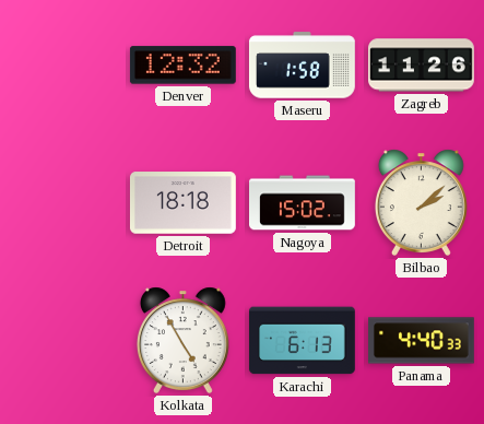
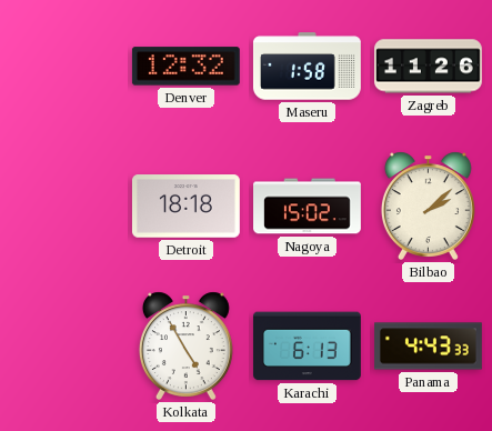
Panama: 4:40 -> 4:43 (429, 347)
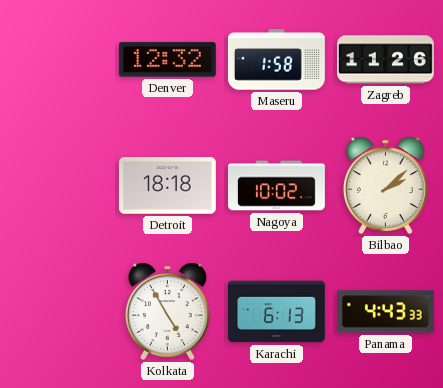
Nagoya: 15:02 -> 10:02 (277, 186)
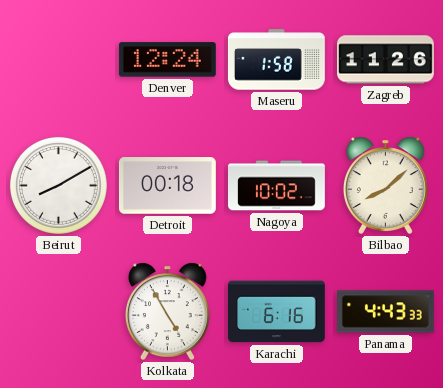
Denver: 12:32 -> 12:24 (167, 60)
Beirut: none -> 8:10 (58, 185)
Detroit: 18:18 -> 00:18 (167, 186)
Bilbao: 2:08 -> 8:08 (385, 185)
Karachi: 6:13 -> 6:16 (276, 312)
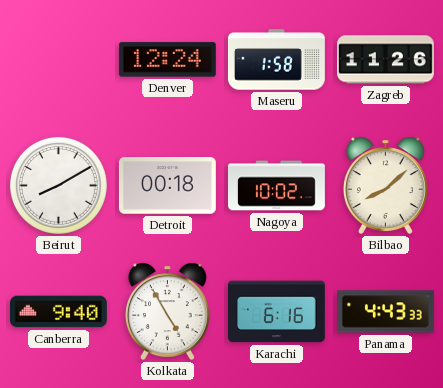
Canberra: none -> 9:40 (59, 312)
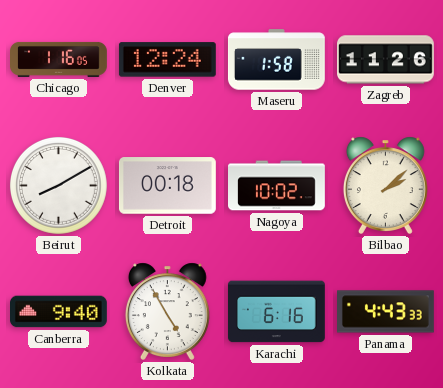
Chicago: none -> 1:16 (59, 59)
Bilbao: 8:08 -> 2:08 (385, 185)
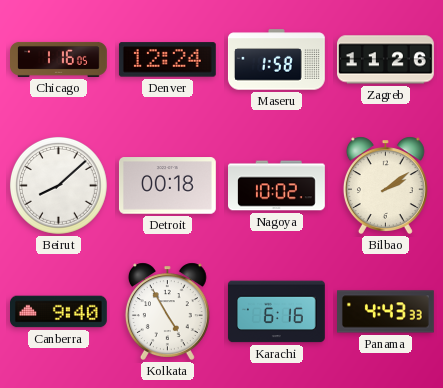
Beirut: 8:10 -> 8:08 (58, 185)
Bilbao: 2:08 -> 2:09 (385, 185)
